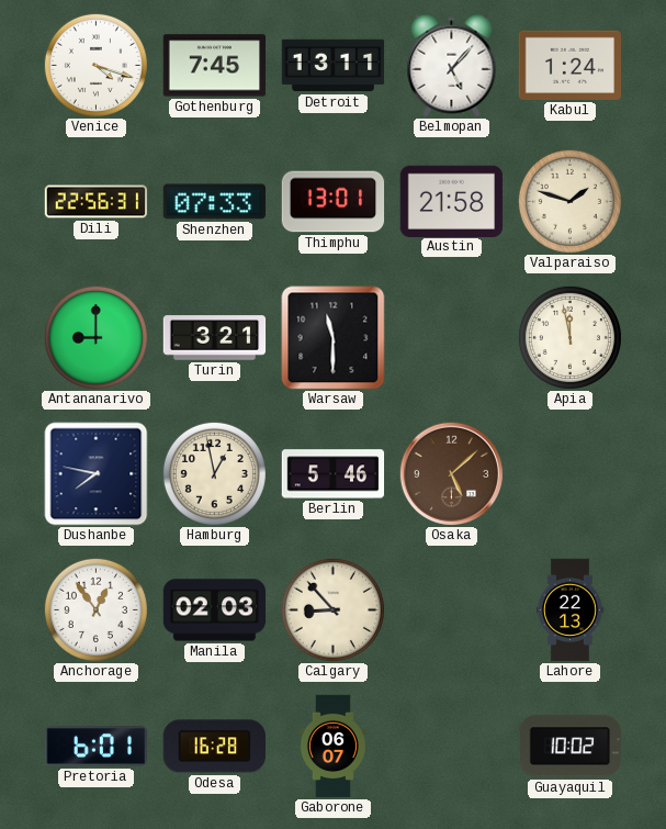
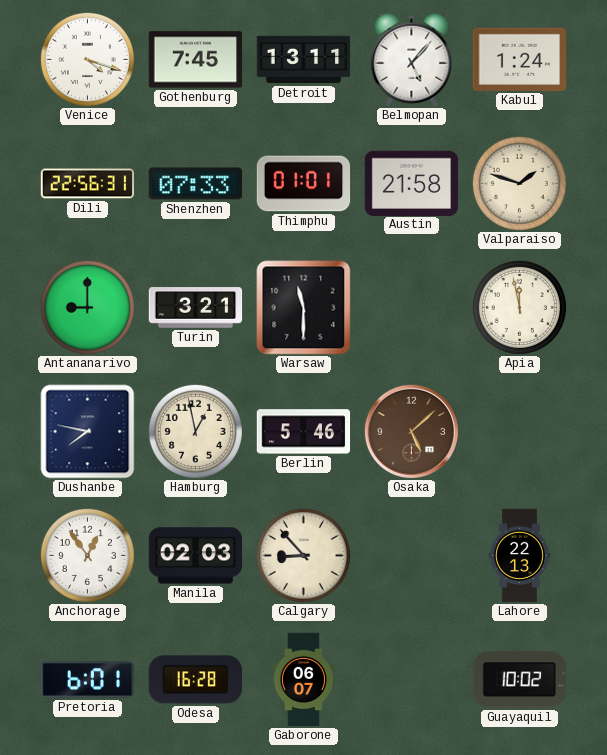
Thimphu: 13:01 -> 01:01 (304, 184)
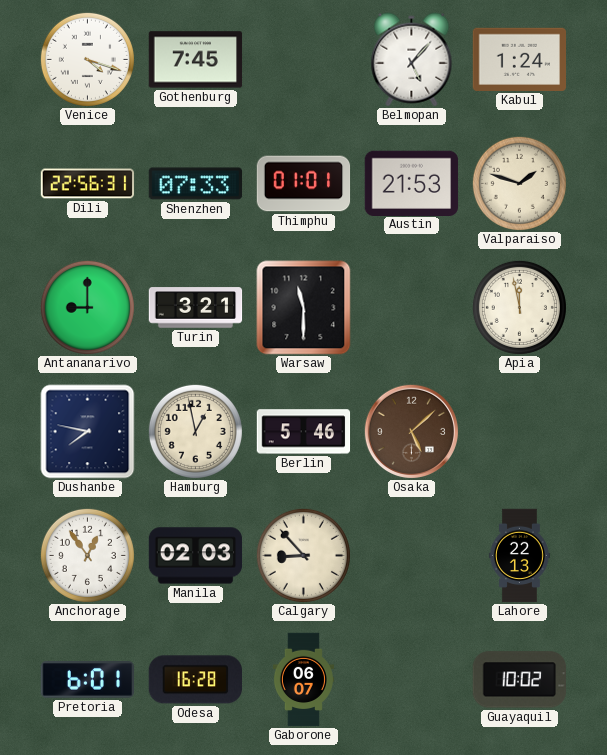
Detroit: 13:11 -> none (304, 60)
Austin: 21:58 -> 21:53 (412, 183)
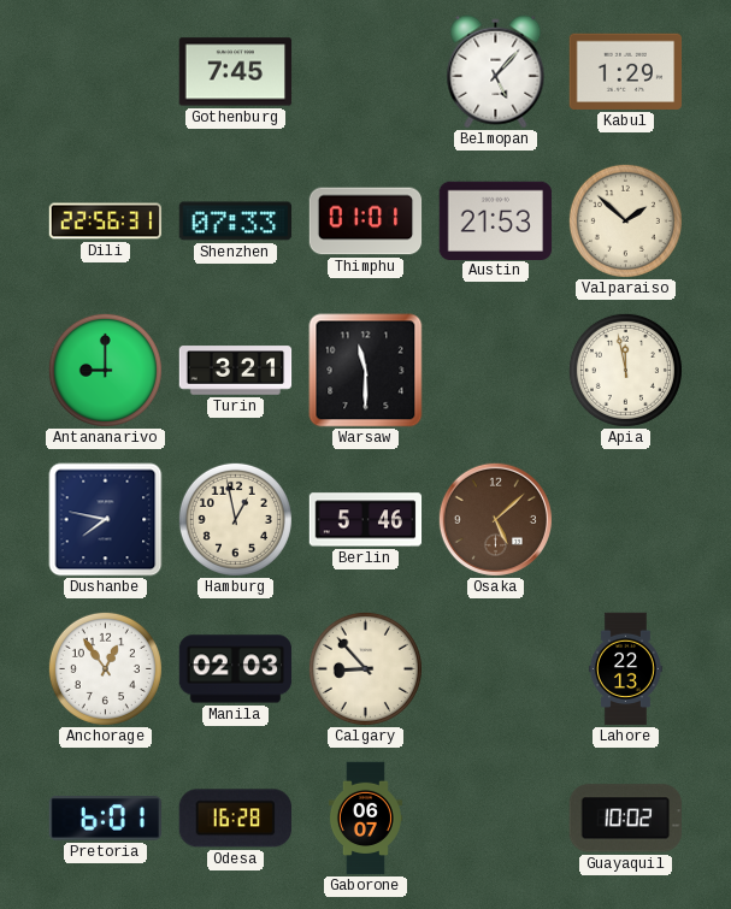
Venice: 4:18 -> none (87, 59)
Kabul: 1:24 -> 1:29 (626, 71)
Valparaiso: 1:48 -> 1:52 (625, 220)
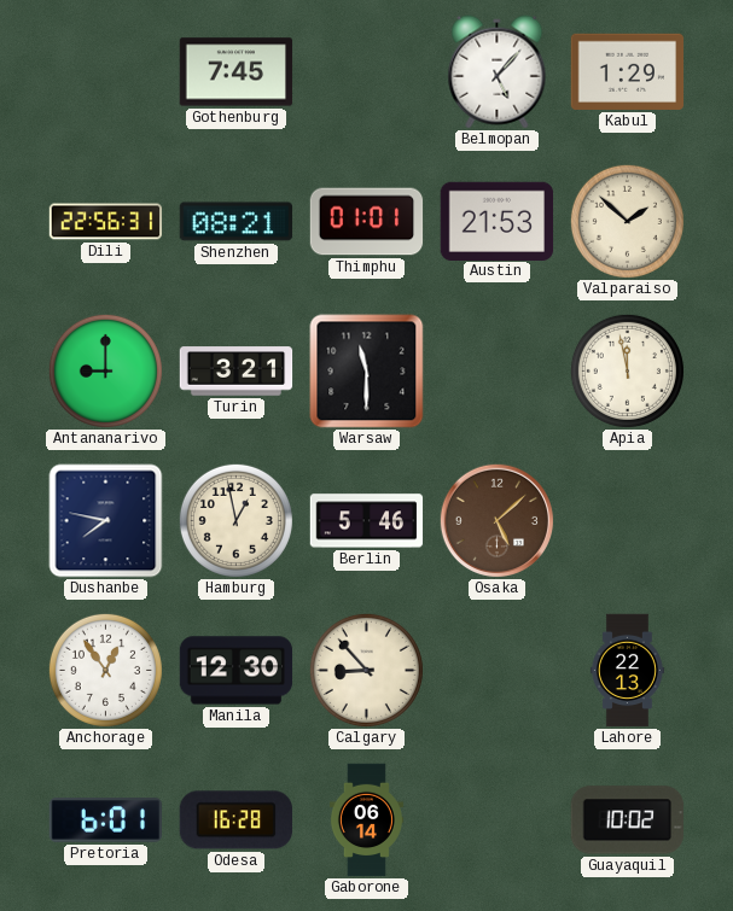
Shenzhen: 07:33 -> 08:21 (237, 222)
Manila: 02:03 -> 12:30 (237, 671)
Gaborone: 06:07 -> 06:14 (366, 821)
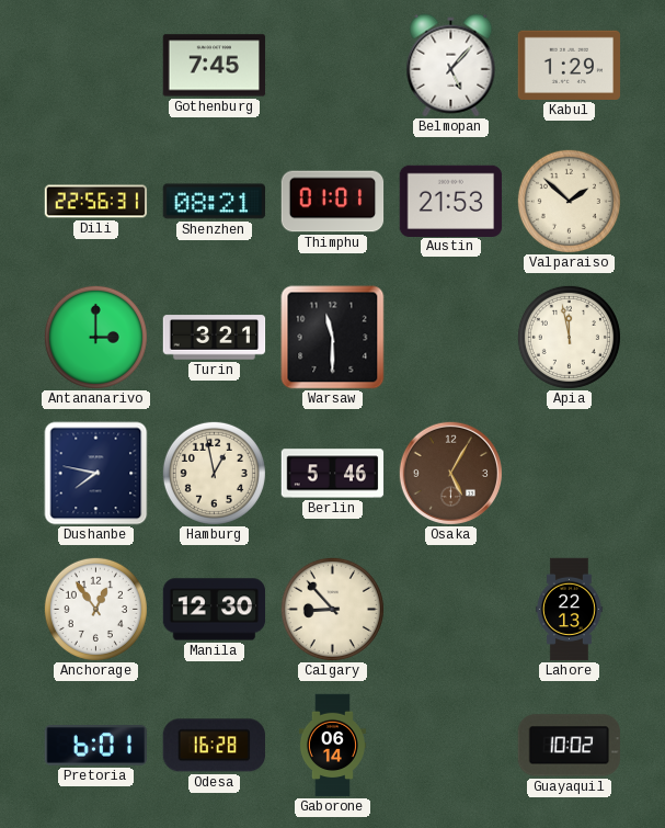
Antananarivo: 9:00 -> 3:00 (95, 337)
Osaka: 5:08 -> 5:05 (450, 473)
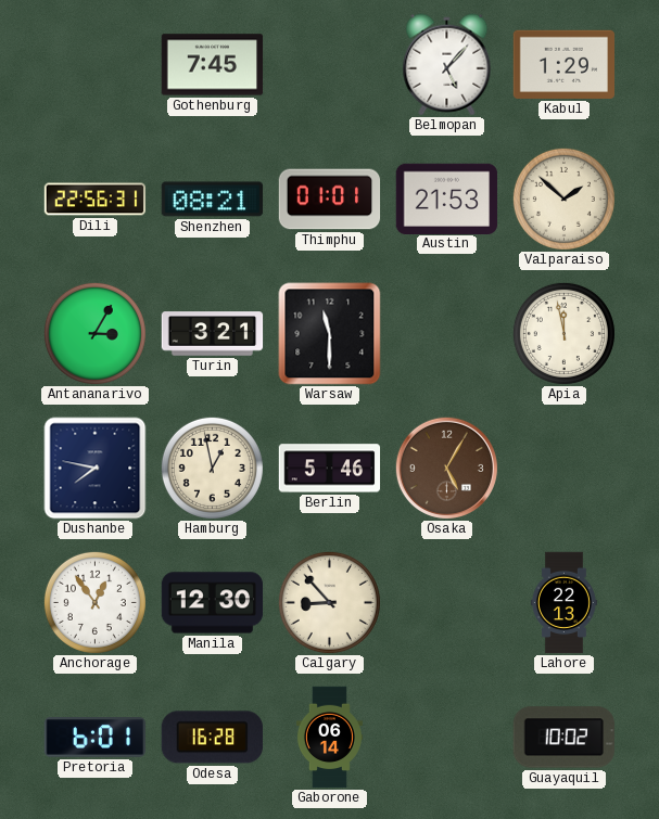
Antananarivo: 3:00 -> 3:05 (94, 333)
